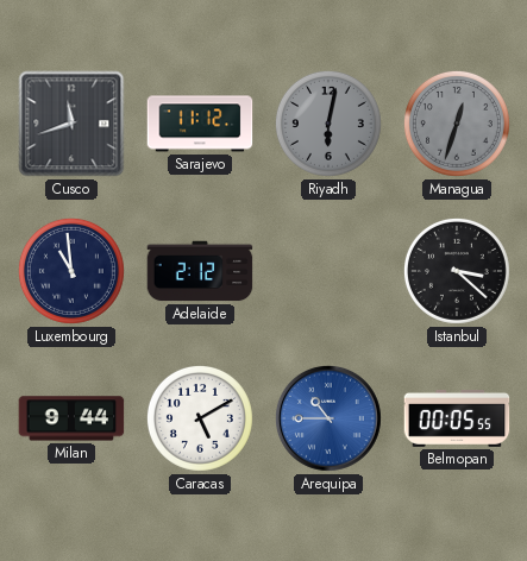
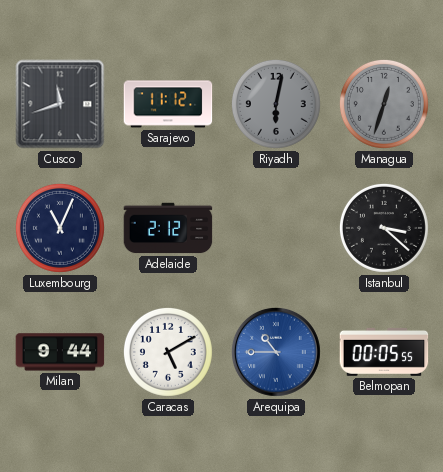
Luxembourg: 10:59 -> 11:04 (60, 228)
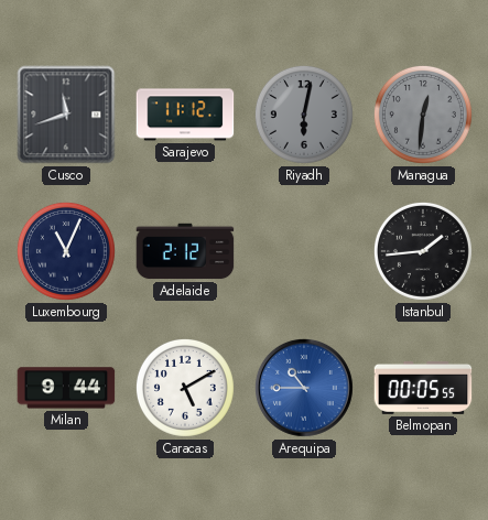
Managua: 12:33 -> 12:31 (423, 115)
Istanbul: 3:22 -> 1:44 (423, 251)
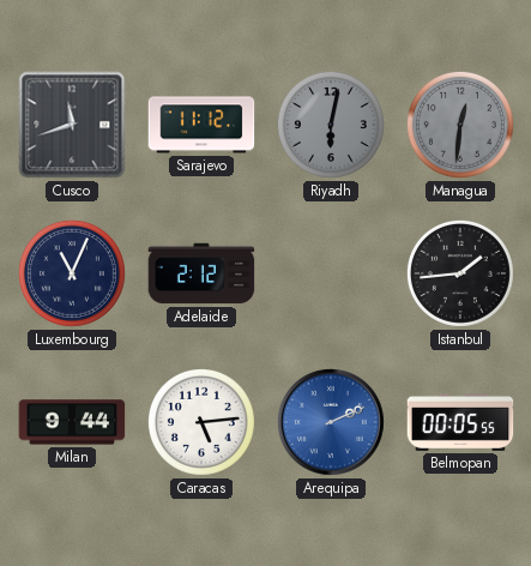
Caracas: 5:10 -> 5:14 (201, 422)
Arequipa: 10:45 -> 2:11 (331, 422)
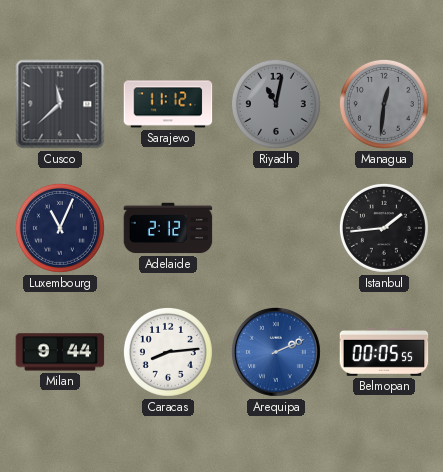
Cusco: 11:42 -> 11:38 (60, 104)
Riyadh: 6:02 -> 11:02 (276, 104)
Caracas: 5:14 -> 8:14 (168, 352)
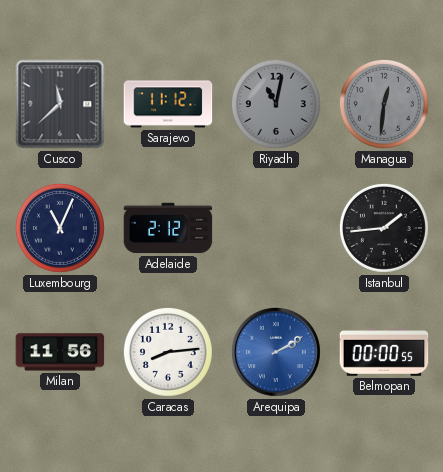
Milan: 9:44 -> 11:56 (60, 352)
Arequipa: 2:11 -> 2:10 (276, 352)
Belmopan: 00:05 -> 00:00 (384, 352)
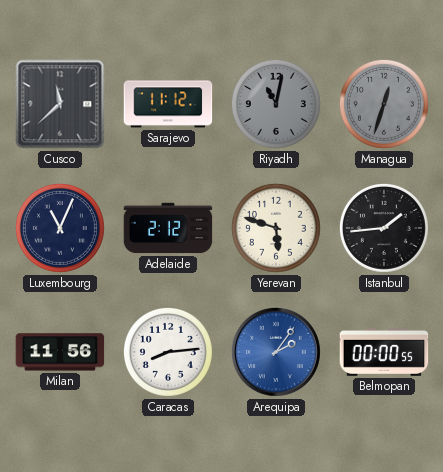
Managua: 12:31 -> 12:33 (384, 104)
Yerevan: none -> 5:48 (276, 228)
Arequipa: 2:10 -> 2:06 (276, 352)
